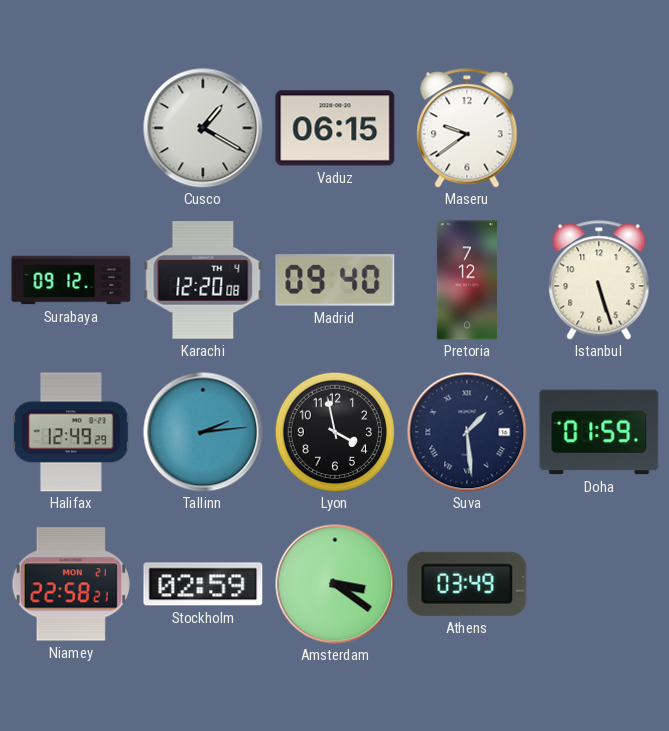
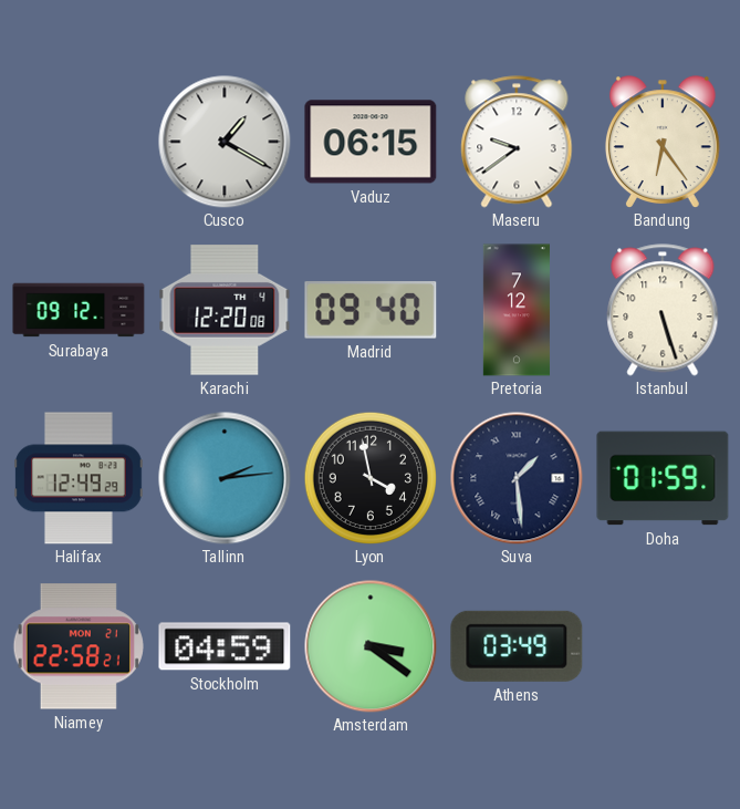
Bandung: none -> 6:24 (663, 142)
Stockholm: 02:59 -> 04:59 (225, 646)
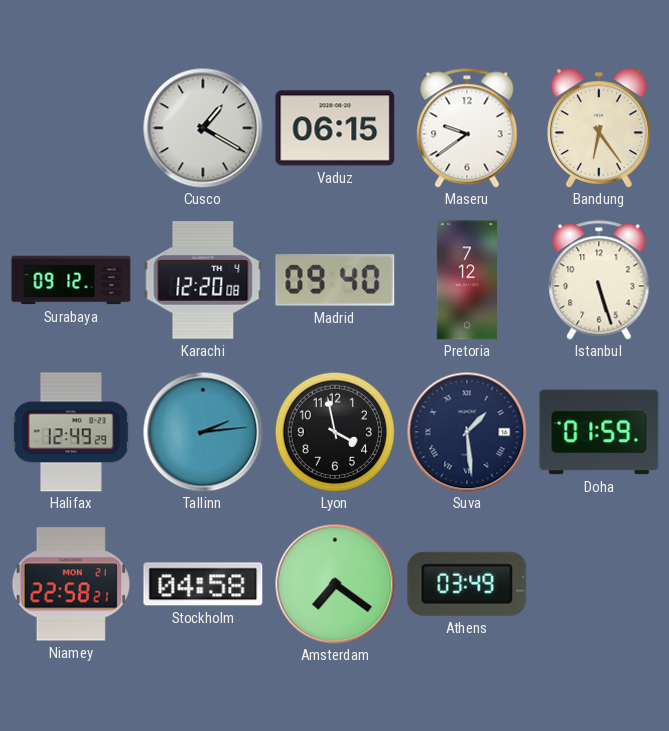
Stockholm: 04:59 -> 04:58 (203, 584)
Amsterdam: 3:21 -> 7:21 (335, 584)
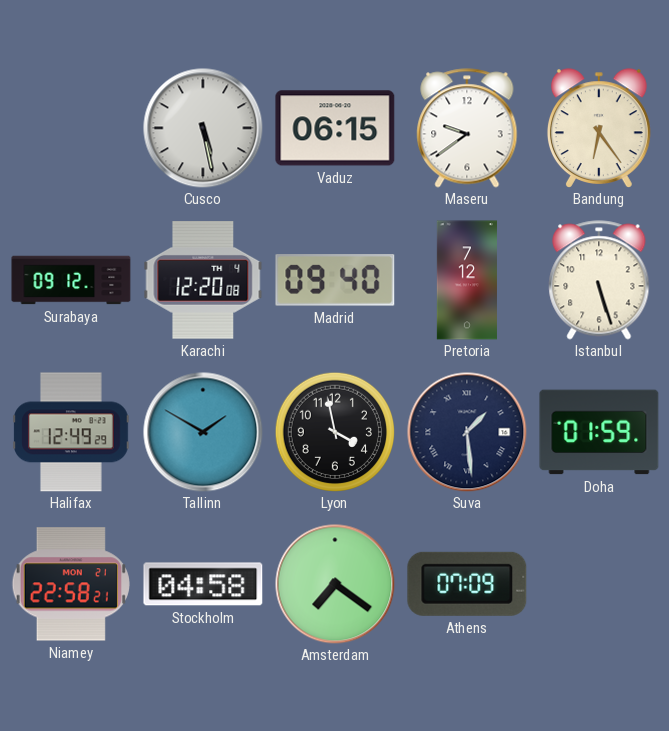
Cusco: 1:20 -> 5:28 (203, 128)
Tallinn: 2:14 -> 1:50 (203, 432)
Athens: 03:49 -> 07:09 (467, 584)
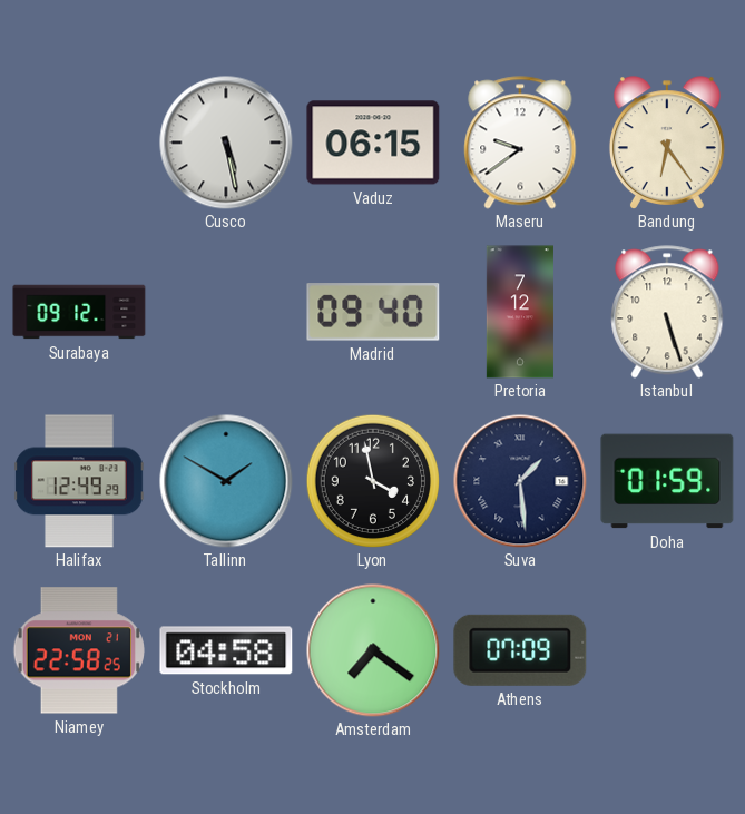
Karachi: 12:20 -> none (203, 280)
Niamey: 22:58:21 -> 22:58:25 (79, 650)
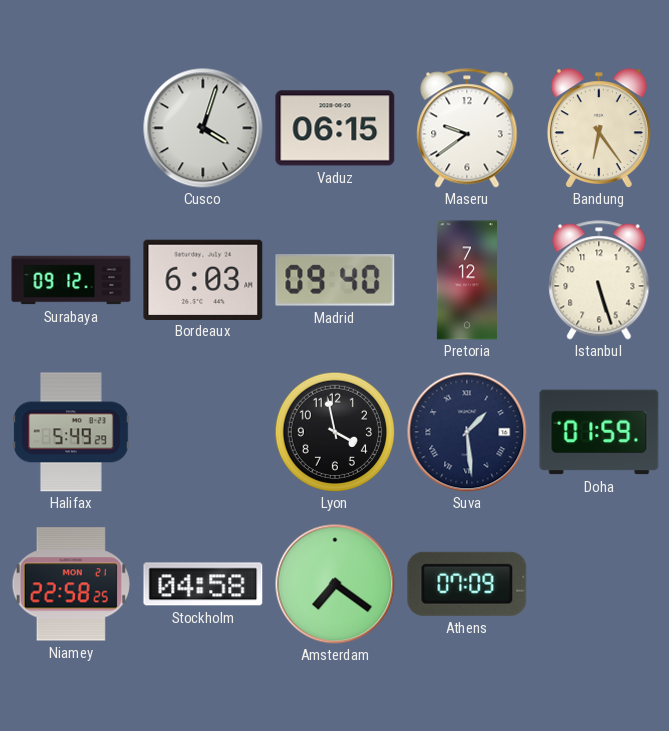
Cusco: 5:28 -> 4:03 (203, 128)
Bordeaux: none -> 6:03 (203, 279)
Halifax: 12:49 -> 5:49 (71, 432)
Tallinn: 1:50 -> none (226, 481)
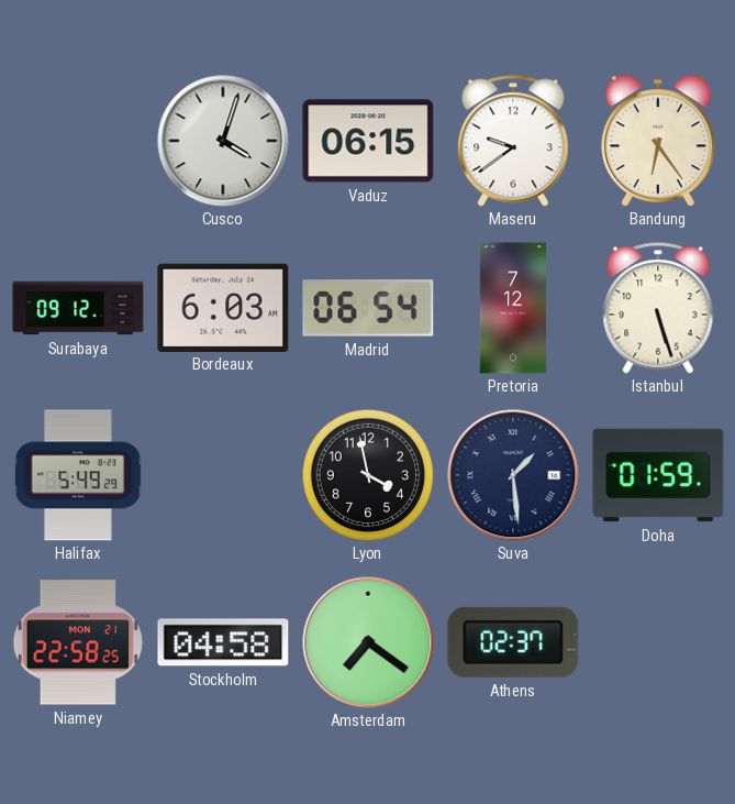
Madrid: 09:40 -> 06:54 (368, 308)
Athens: 07:09 -> 02:37 (513, 642)
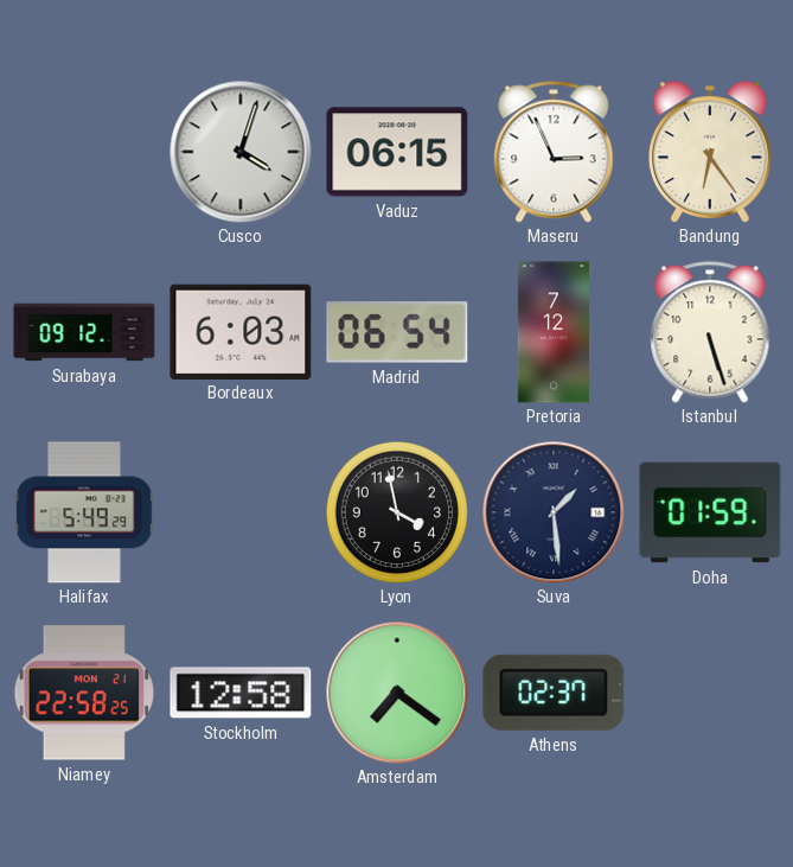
Maseru: 9:39 -> 2:56 (554, 152)
Stockholm: 04:58 -> 12:58 (241, 693)
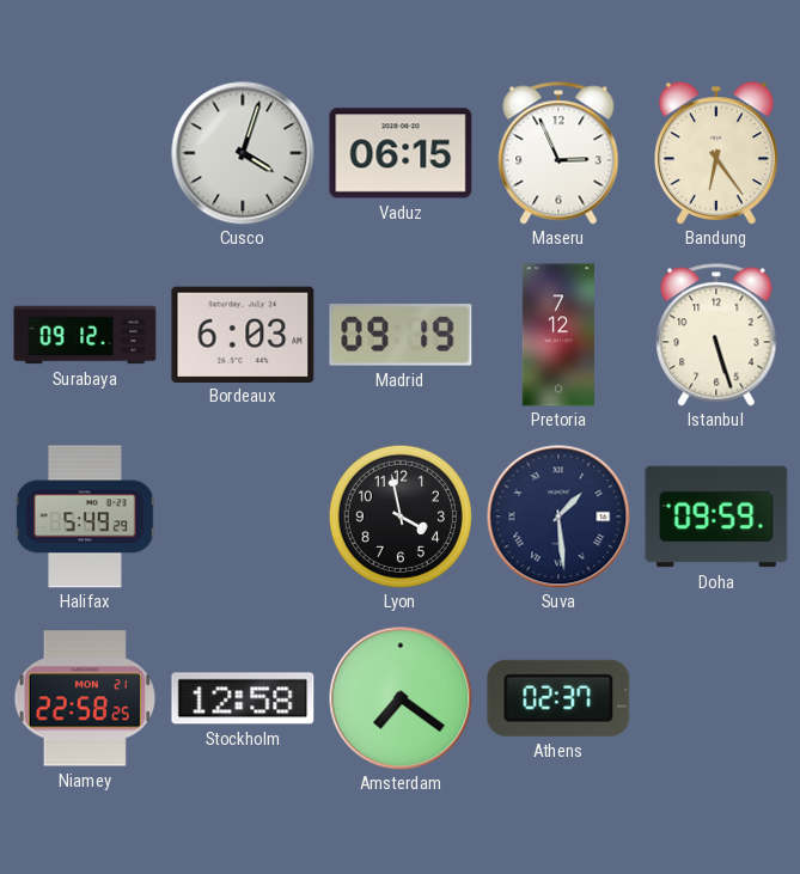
Madrid: 06:54 -> 09:19 (401, 335)
Doha: 01:59 -> 09:59 (716, 517)
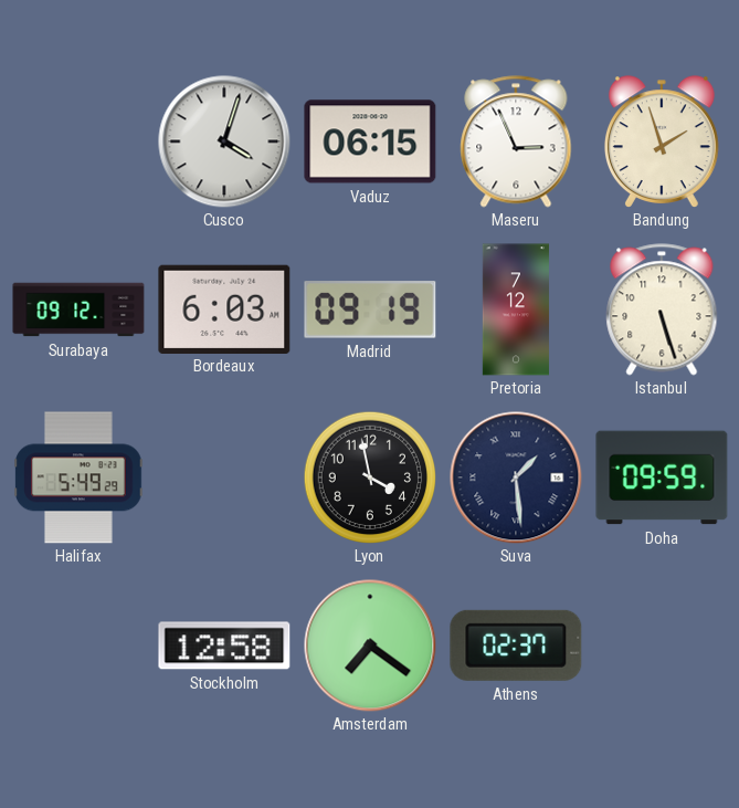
Bandung: 6:24 -> 1:57 (662, 141)
Niamey: 22:58 -> none (85, 698)
